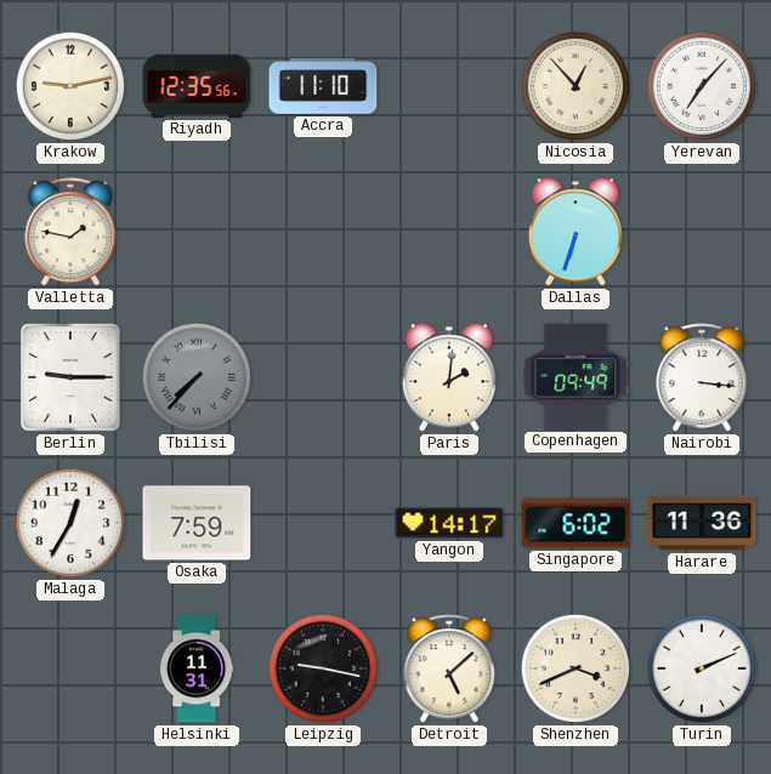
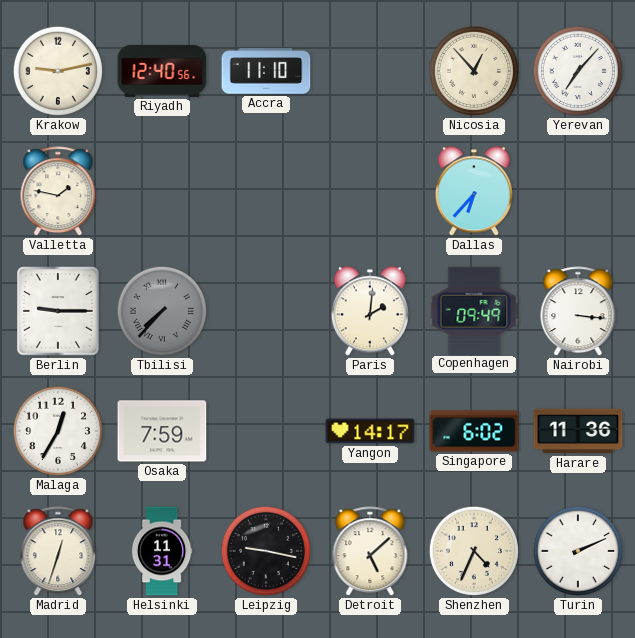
Riyadh: 12:35 -> 12:40 (162, 71)
Dallas: 6:33 -> 6:37 (474, 191)
Madrid: none -> 12:33 (58, 552)
Shenzhen: 3:41 -> 4:34 (474, 551)
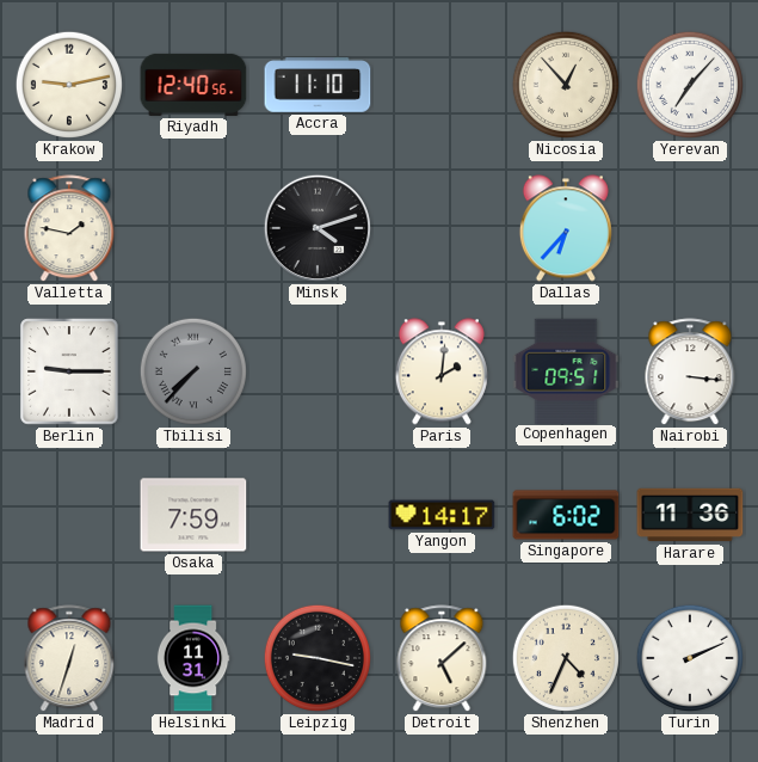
Minsk: none -> 4:12 (318, 228)
Copenhagen: 09:49 -> 09:51 (566, 370)
Malaga: 12:35 -> none (58, 431)
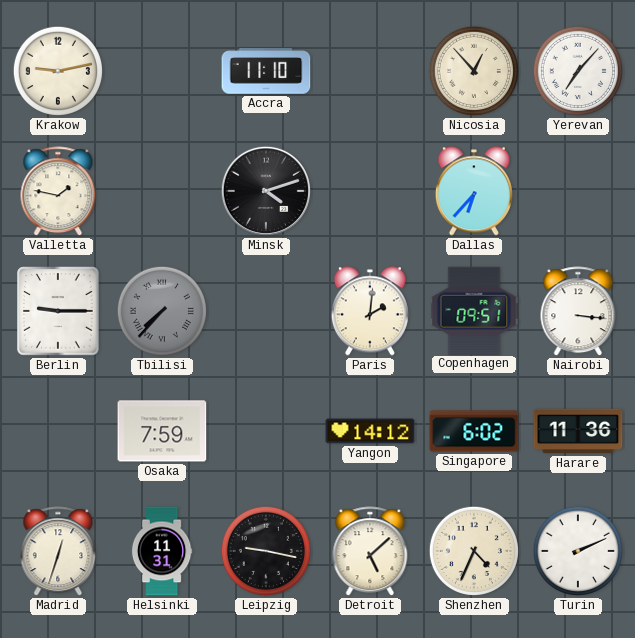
Riyadh: 12:40 -> none (193, 85)
Yangon: 14:17 -> 14:12 (370, 431)
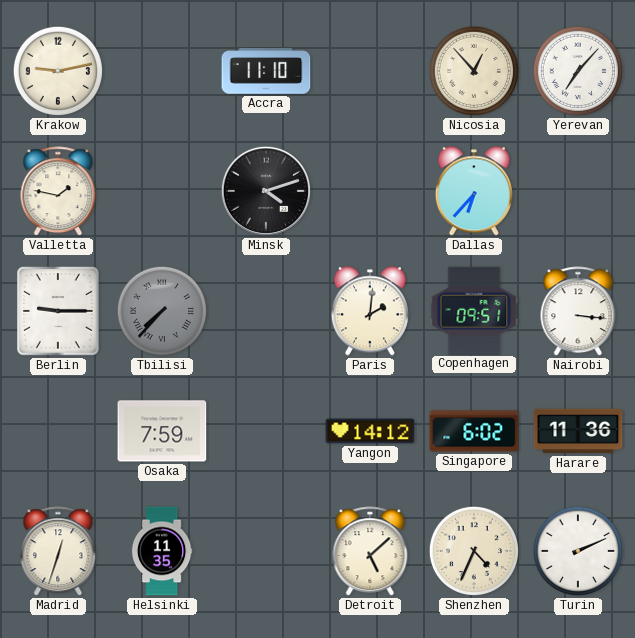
Helsinki: 11:31 -> 11:35 (162, 551)
Leipzig: 9:17 -> none (266, 551)
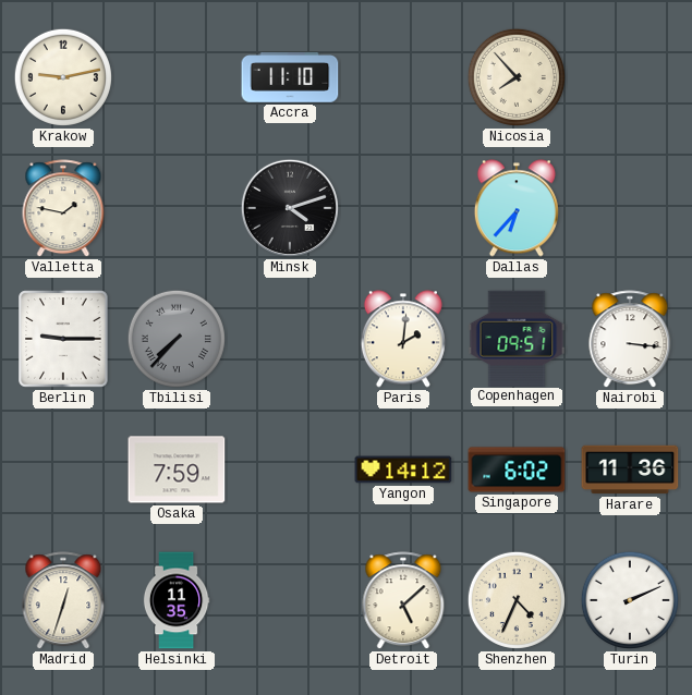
Nicosia: 12:53 -> 7:53 (517, 77)
Yerevan: 7:07 -> none (578, 71)
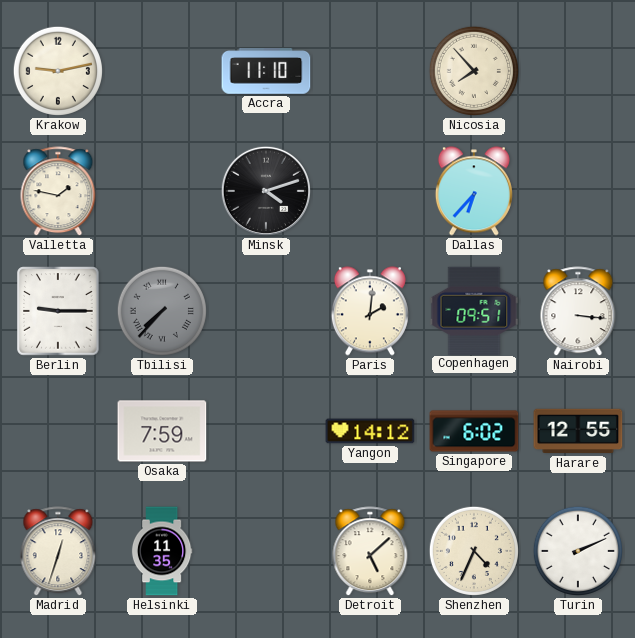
Harare: 11:36 -> 12:55 (578, 431)
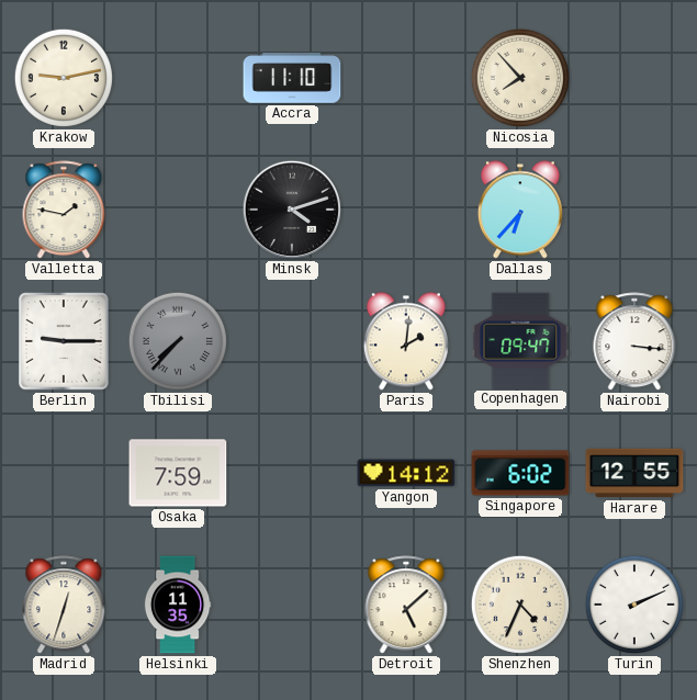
Copenhagen: 09:51 -> 09:47 (520, 340)
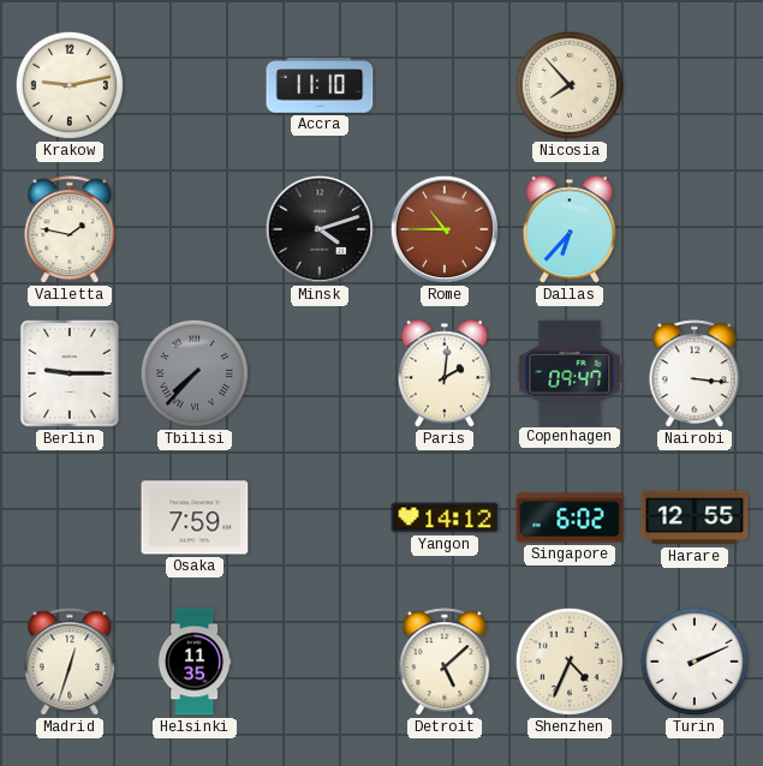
Rome: none -> 10:45 (445, 229)
